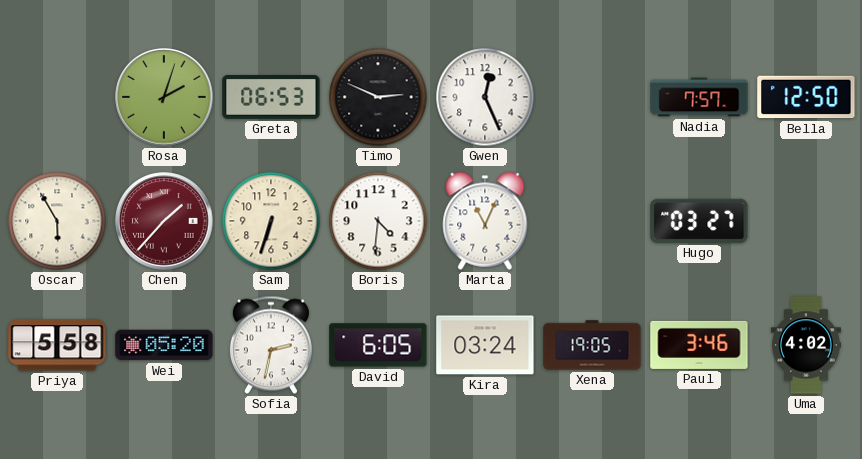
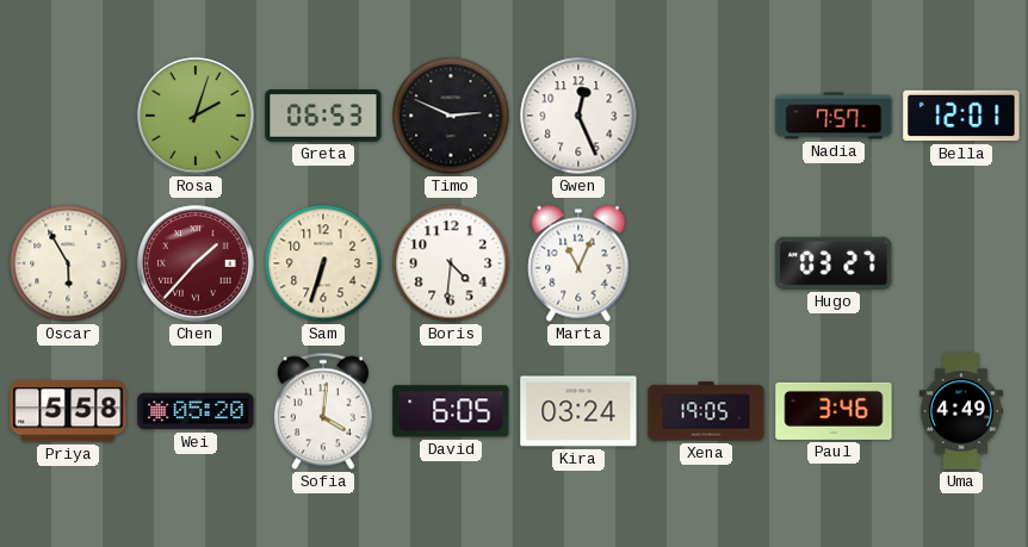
Bella: 12:50 -> 12:01 (961, 116)
Sofia: 2:32 -> 4:01 (323, 411)
Uma: 4:02 -> 4:49 (961, 411)
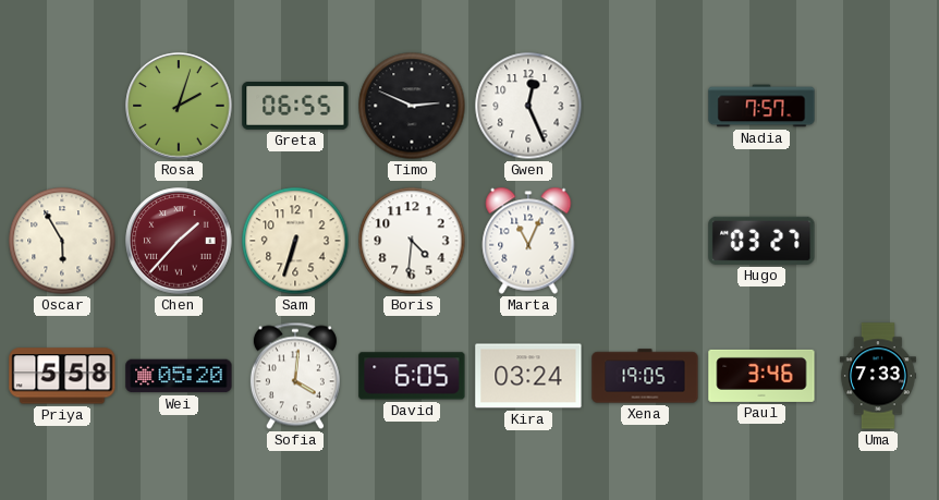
Greta: 06:53 -> 06:55 (295, 107)
Bella: 12:01 -> none (961, 116)
Uma: 4:49 -> 7:33 (878, 376)
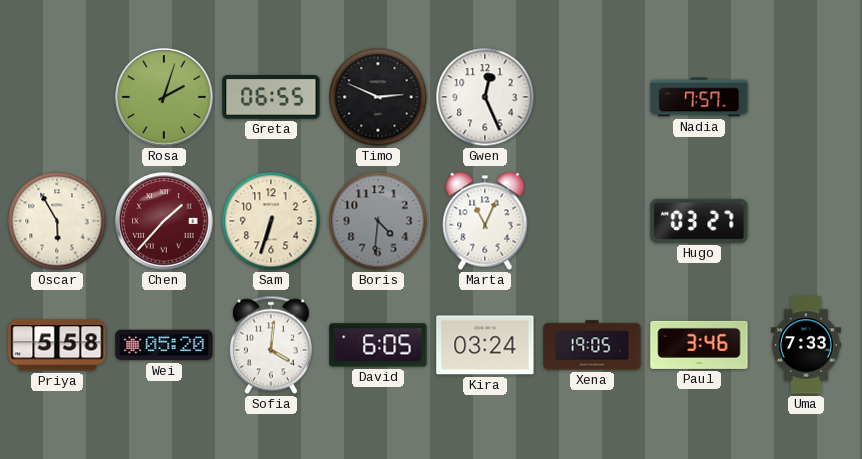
Boris dial: white -> grey (378, 221)
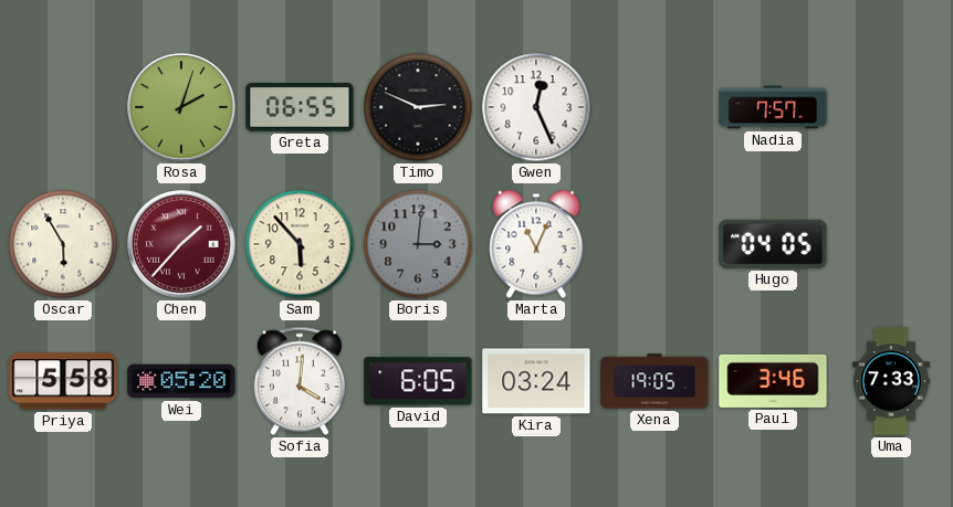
Sam: 6:33 -> 5:53 (300, 244)
Boris: 4:31 -> 3:01 (418, 244)
Hugo: 03:27 -> 04:05 (773, 244)
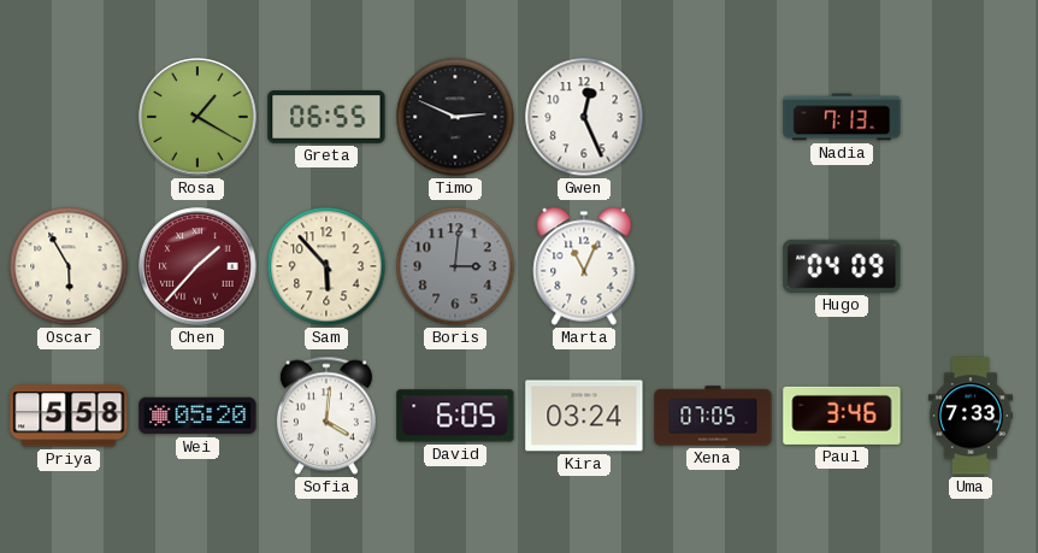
Rosa: 2:03 -> 1:20 (197, 117)
Nadia: 7:57 -> 7:13 (842, 117)
Hugo: 04:05 -> 04:09 (842, 266)
Xena: 19:05 -> 07:05 (713, 416)
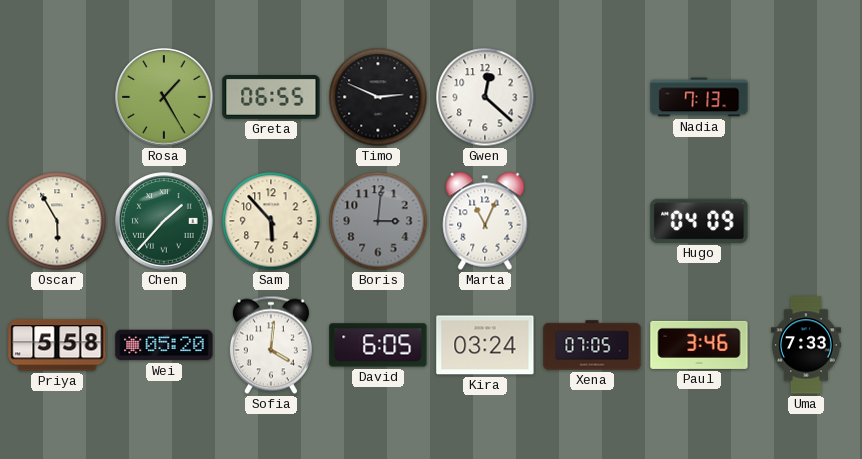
Rosa: 1:20 -> 1:25 (164, 97)
Gwen: 12:26 -> 12:22 (485, 97)
Chen dial: burgundy -> green (164, 221)
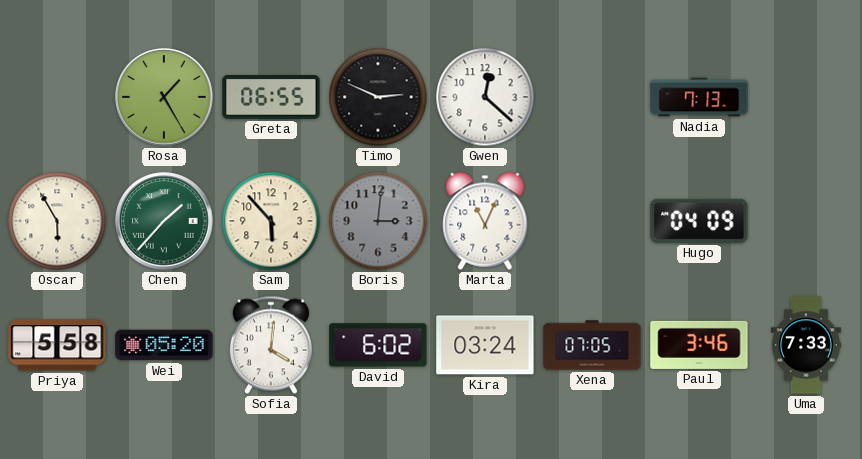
David: 6:05 -> 6:02 (378, 345)
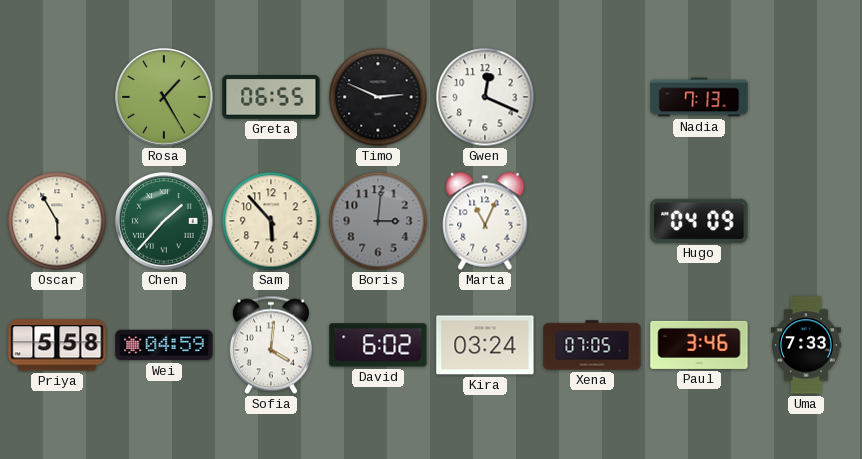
Gwen: 12:22 -> 12:19 (485, 97)
Wei: 05:20 -> 04:59 (164, 345)
